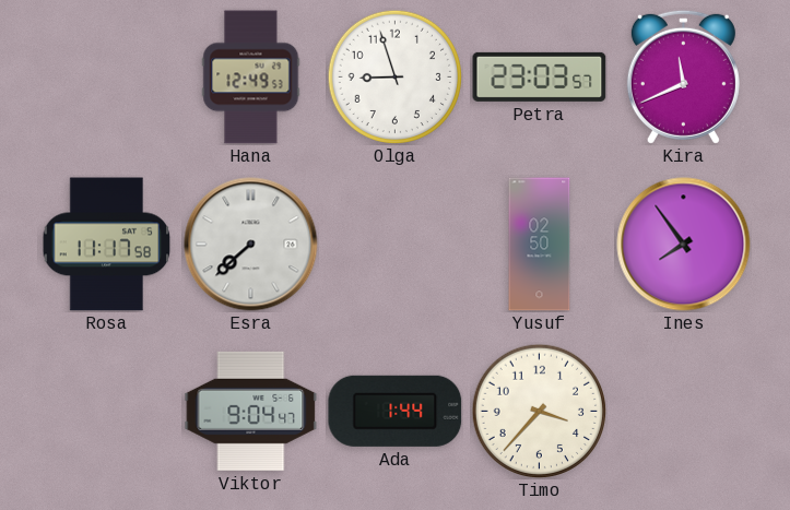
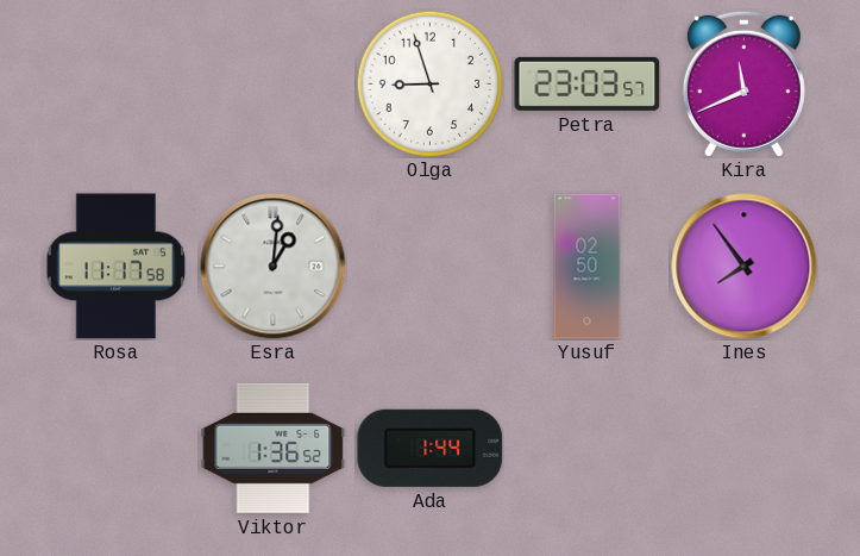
Hana: 12:49 -> none (251, 78)
Esra: 7:38 -> 1:01 (274, 267)
Viktor: 9:04 -> 1:36 (274, 448)
Timo: 3:37 -> none (539, 411)
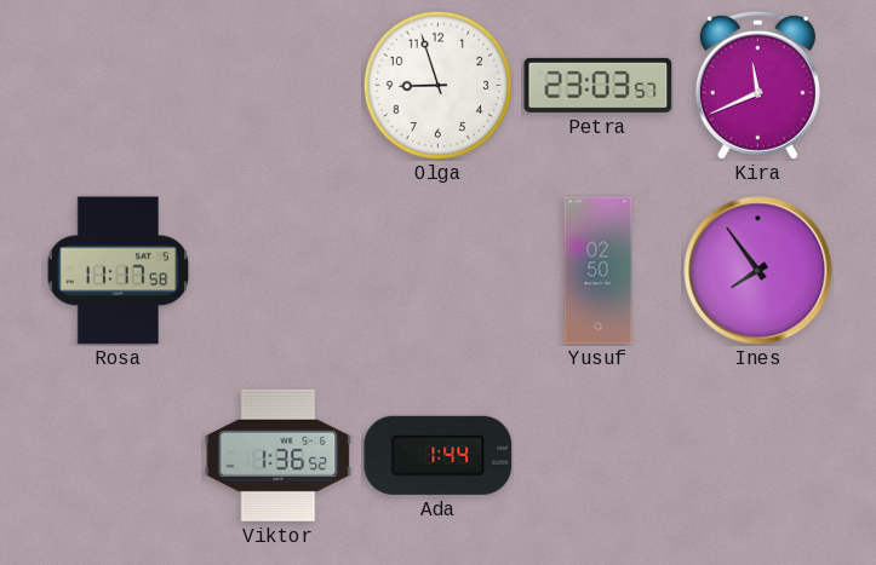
Esra: 1:01 -> none (274, 267)
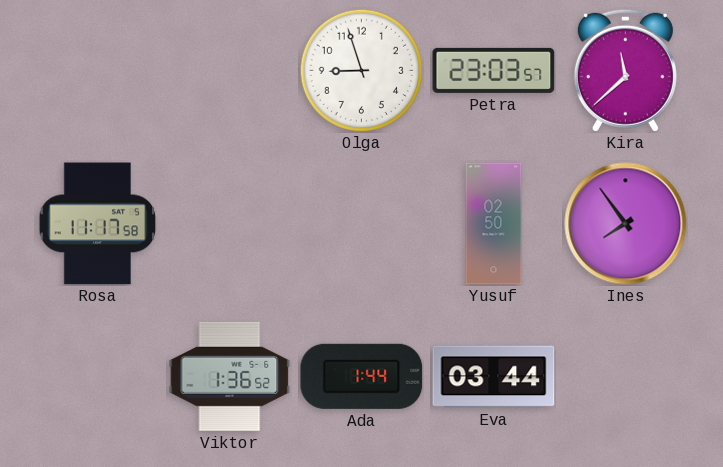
Kira: 11:41 -> 11:38 (625, 70)
Eva: none -> 03:44 (494, 377)
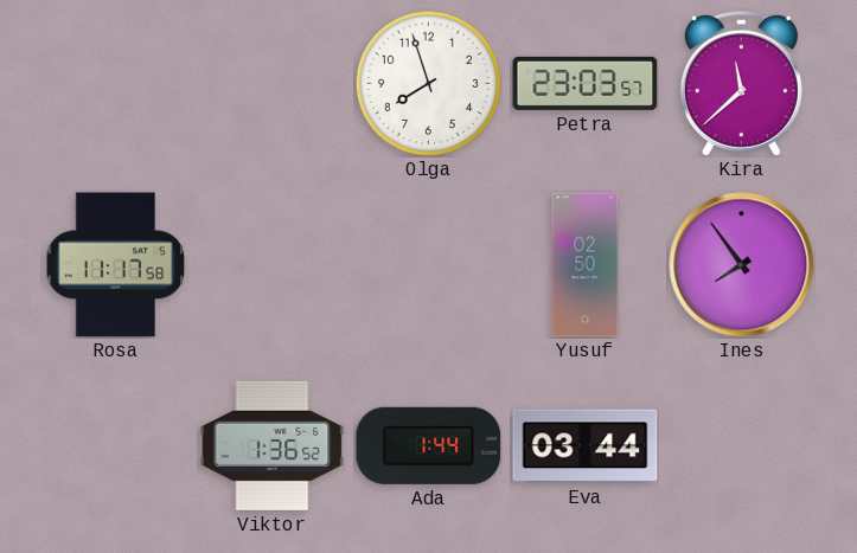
Olga: 8:57 -> 7:57 (428, 83)
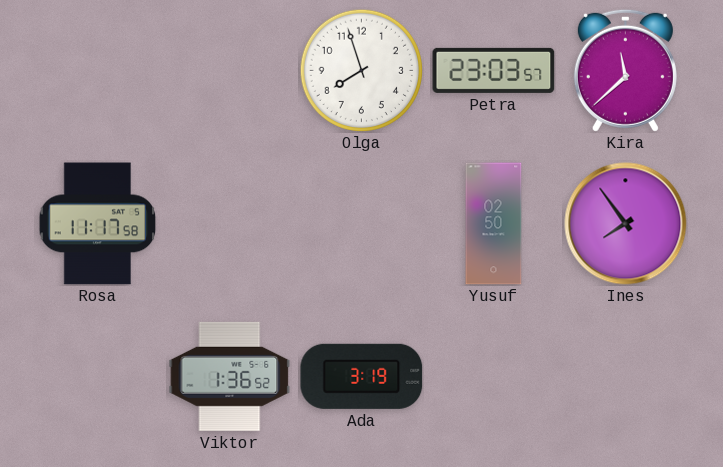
Ada: 1:44 -> 3:19 (362, 376)
Eva: 03:44 -> none (586, 446)
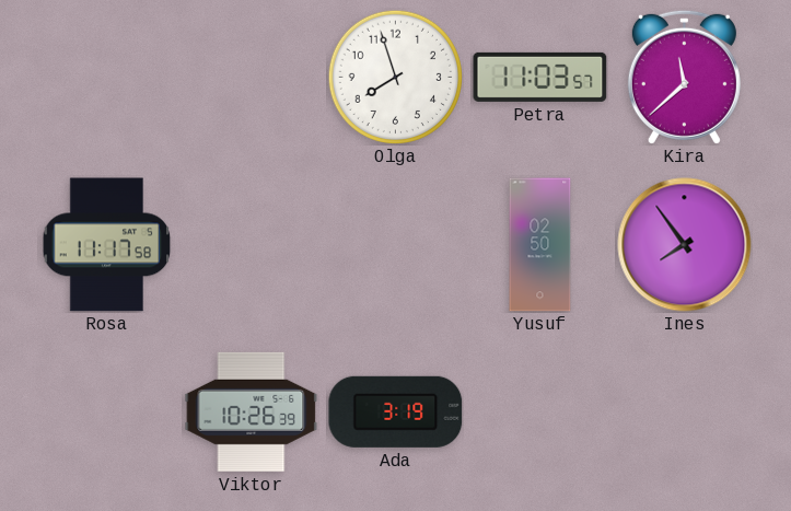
Petra: 23:03 -> 11:03 (540, 77)
Viktor: 1:36 -> 10:26 (252, 411)
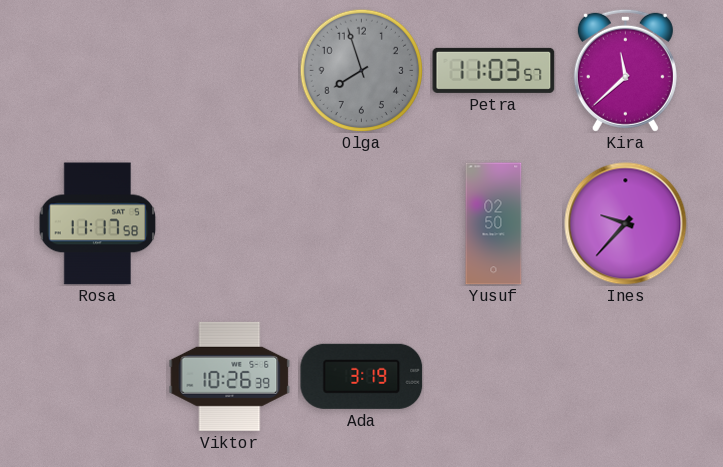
Olga dial: white -> grey (361, 70)
Ines: 7:54 -> 9:37 (626, 224)
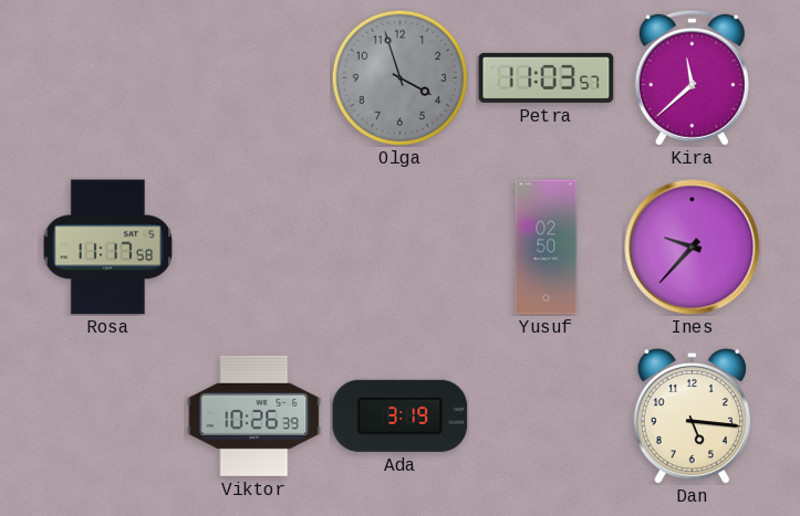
Olga: 7:57 -> 3:57 (399, 77)
Dan: none -> 5:16 (692, 415)
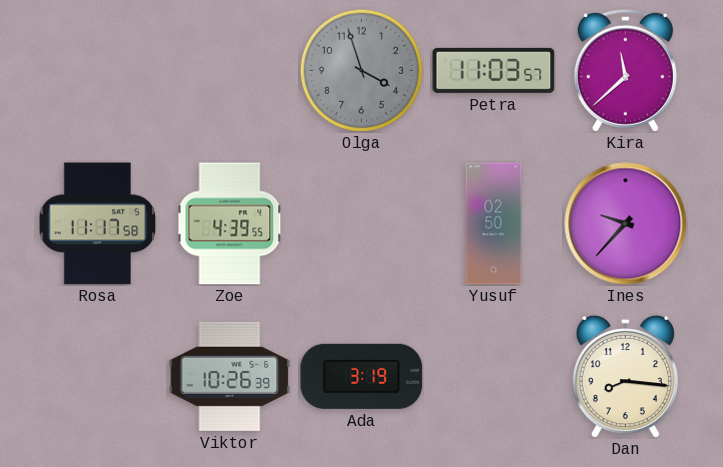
Zoe: none -> 4:39 (230, 224)
Dan: 5:16 -> 8:16 (625, 376)
